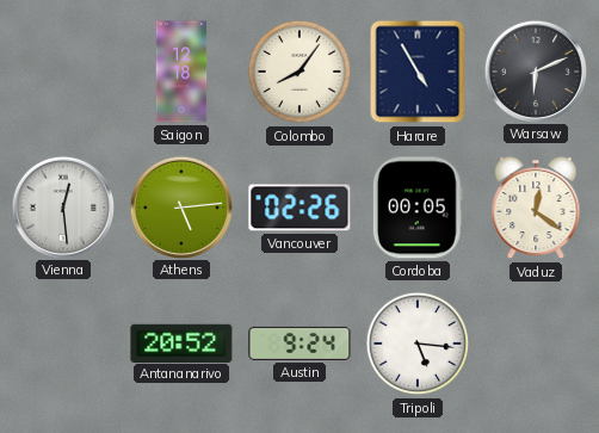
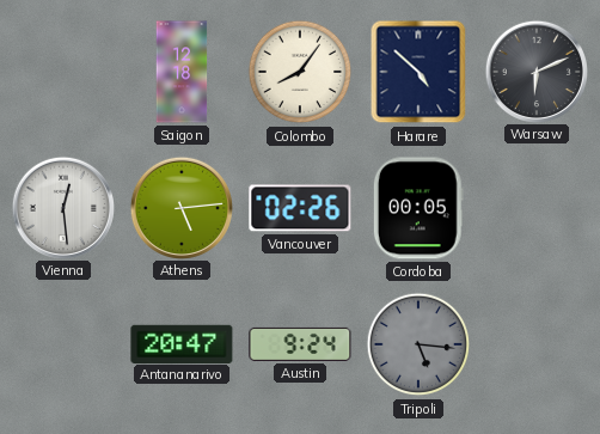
Harare: 4:55 -> 4:52 (418, 72)
Vaduz: 12:21 -> none (536, 208)
Antananarivo: 20:52 -> 20:47 (182, 343)
Tripoli dial: white -> grey (418, 344)
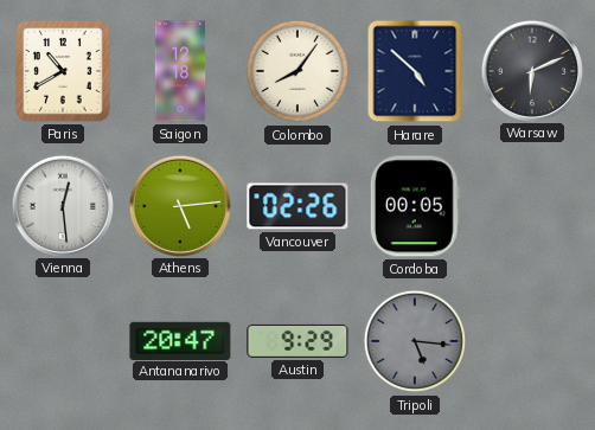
Paris: none -> 10:40 (63, 71)
Austin: 9:24 -> 9:29 (297, 341)
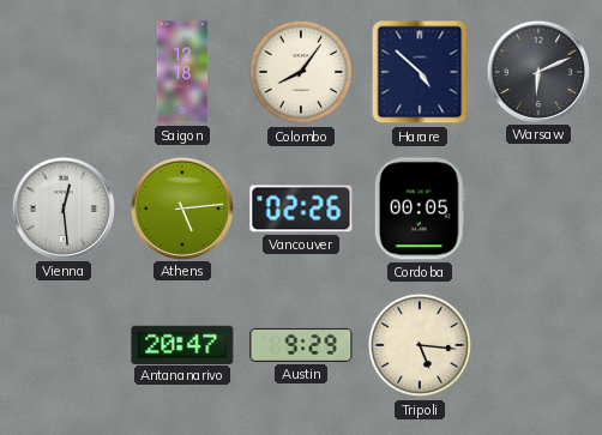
Paris: 10:40 -> none (63, 71)
Tripoli dial: grey -> cream (420, 345)
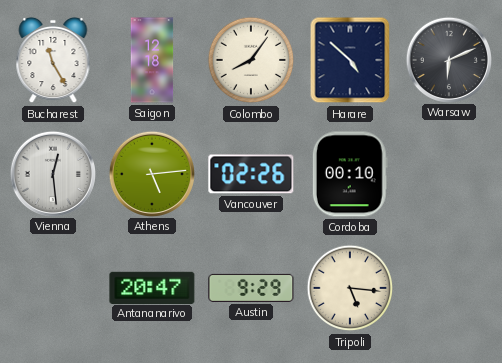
Bucharest: none -> 11:25 (53, 60)
Cordoba: 00:05 -> 00:10 (350, 174)
